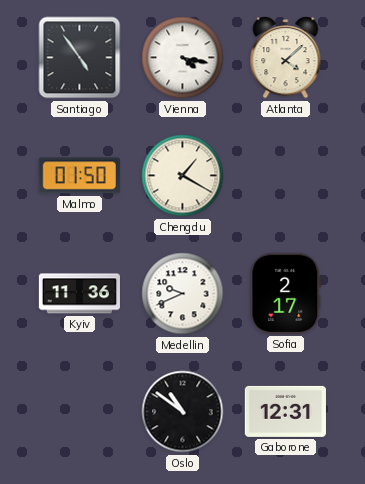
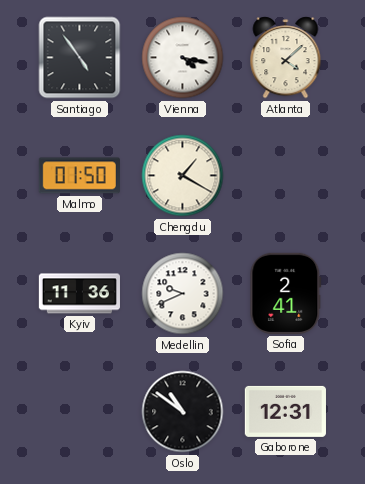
Sofia: 2:17 -> 2:41 (286, 293)
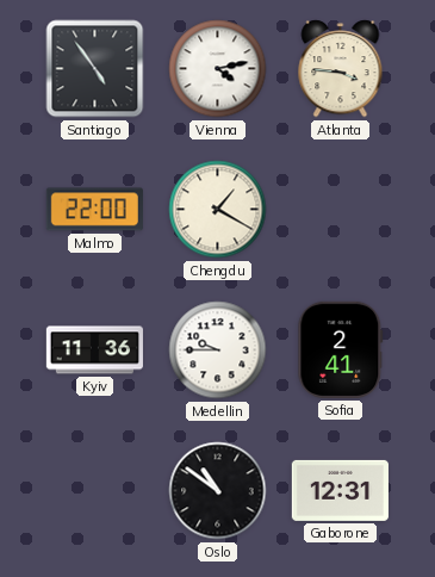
Vienna: 4:17 -> 4:13 (218, 69)
Atlanta: 4:08 -> 3:46 (341, 69)
Malmo: 01:50 -> 22:00 (94, 210)
Medellin: 9:41 -> 9:45 (218, 350)
